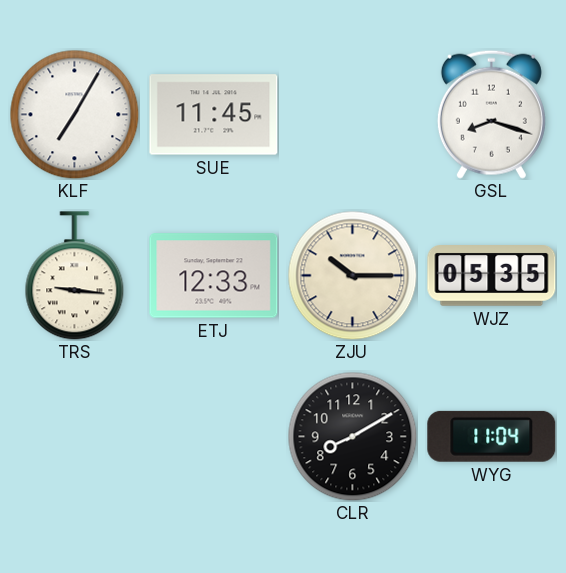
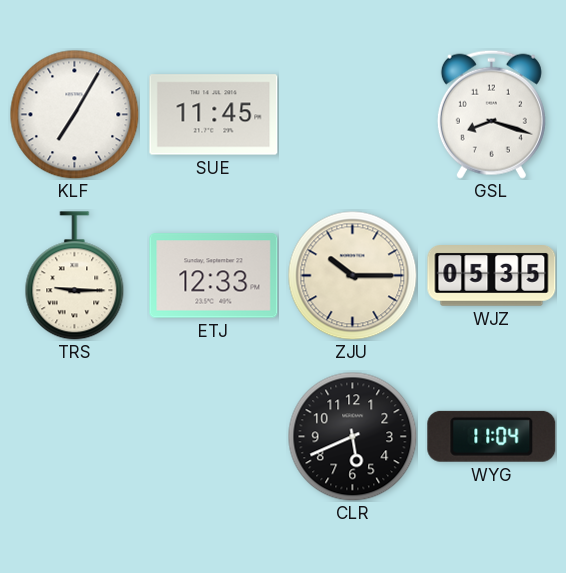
TRS: 9:16 -> 9:15 (75, 276)
CLR: 8:10 -> 5:41 (352, 436)
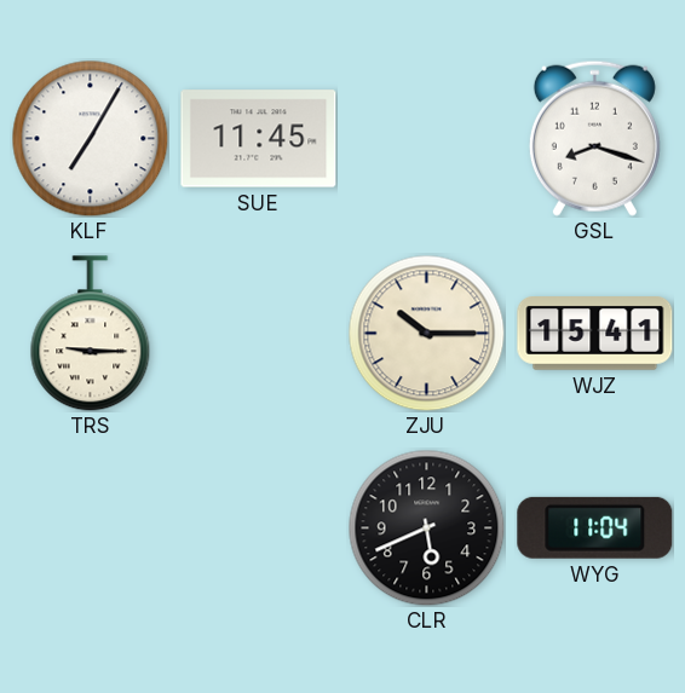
ETJ: 12:33 -> none (214, 276)
WJZ: 05:35 -> 15:41 (595, 334)
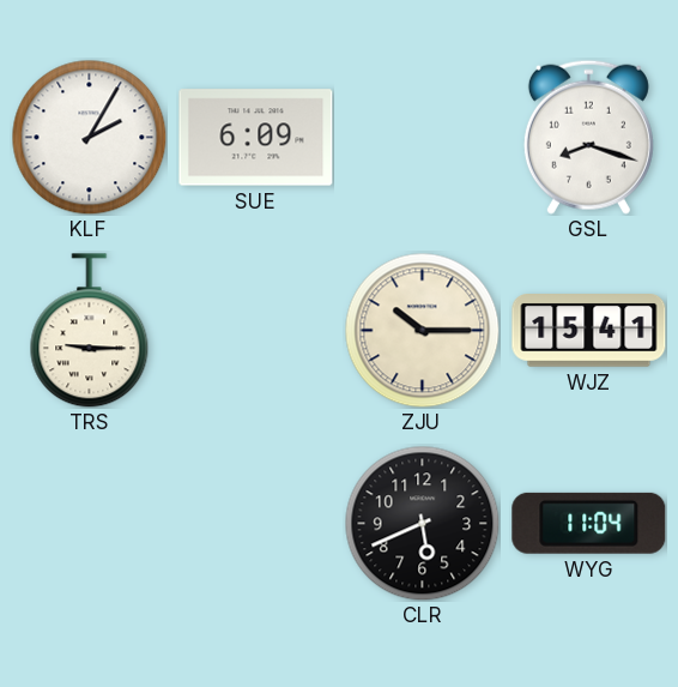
KLF: 7:05 -> 2:05 (89, 137)
SUE: 11:45 -> 6:09 (256, 138)
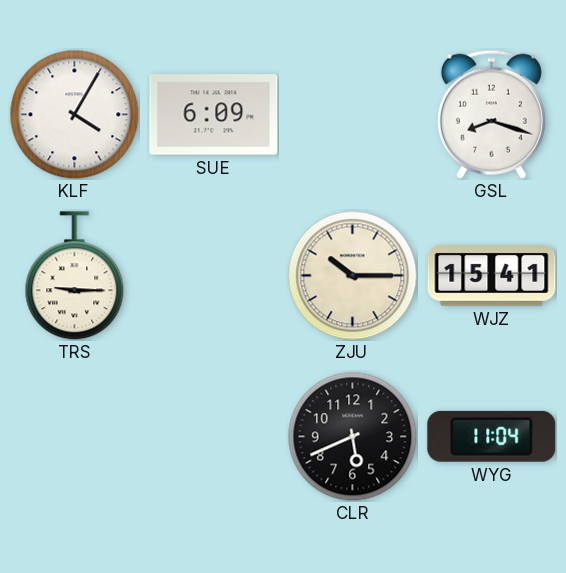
KLF: 2:05 -> 4:05 (74, 114)
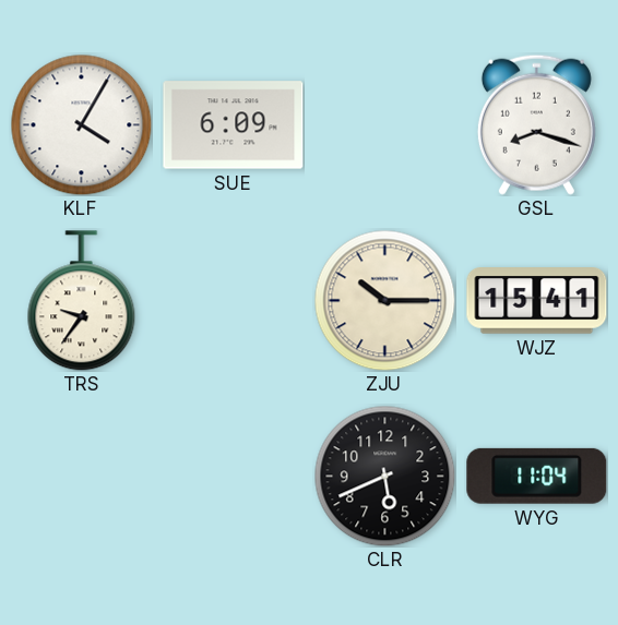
TRS: 9:15 -> 9:36 (82, 301)
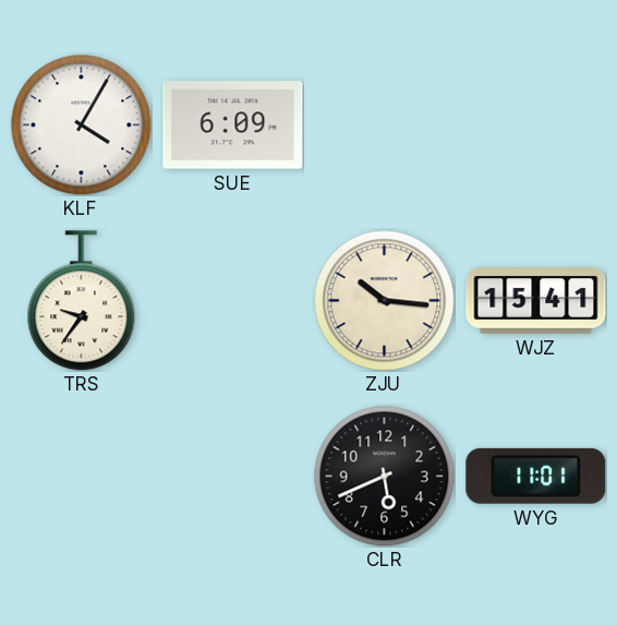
GSL: 8:18 -> none (536, 124)
ZJU: 10:15 -> 10:16 (384, 300)
WYG: 11:04 -> 11:01 (536, 476)
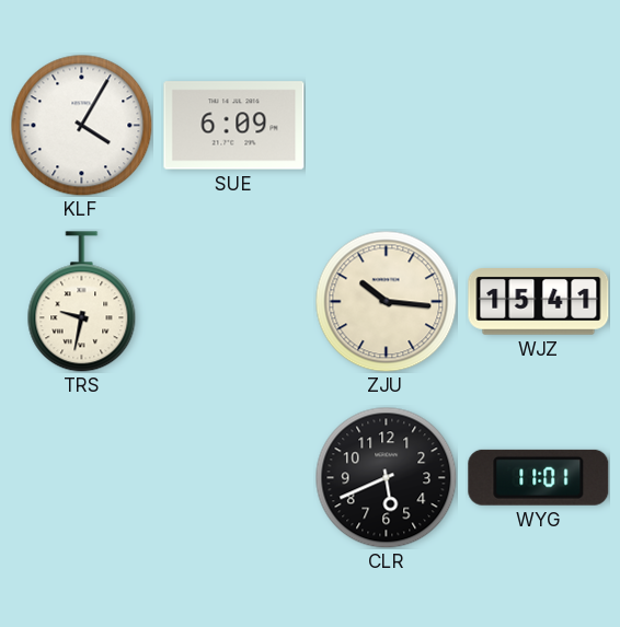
TRS: 9:36 -> 9:32 (82, 302)
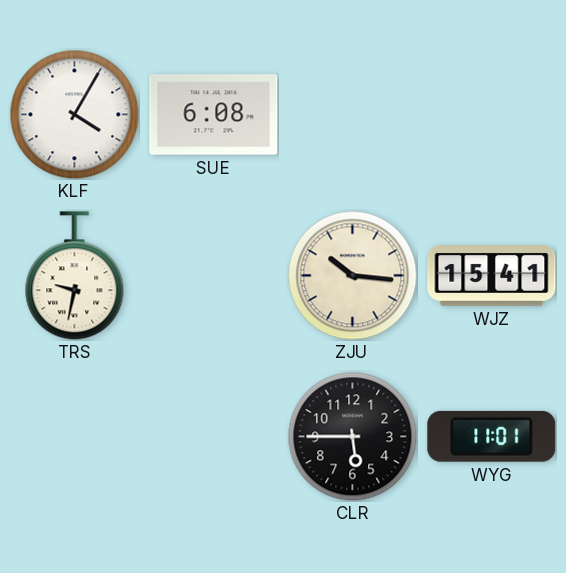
SUE: 6:09 -> 6:08 (214, 115)
CLR: 5:41 -> 5:45 (352, 436)
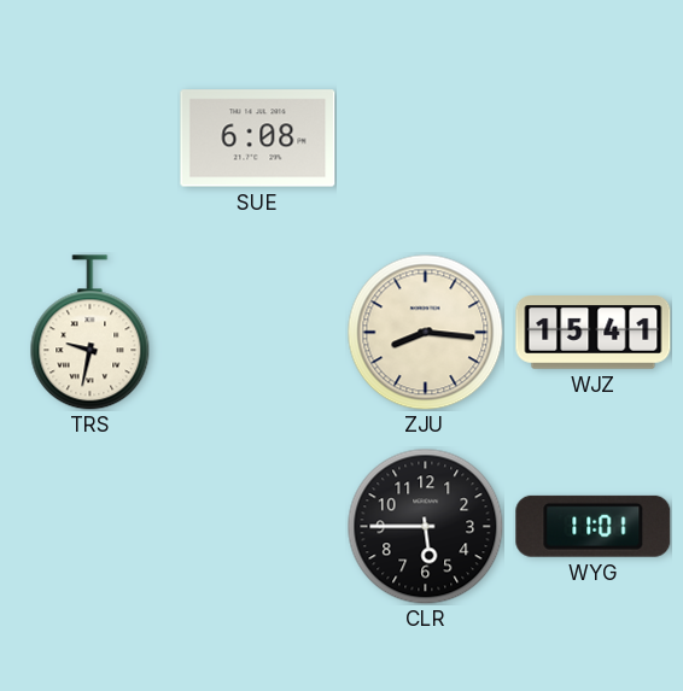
KLF: 4:05 -> none (74, 114)
ZJU: 10:16 -> 8:16 (425, 332)
